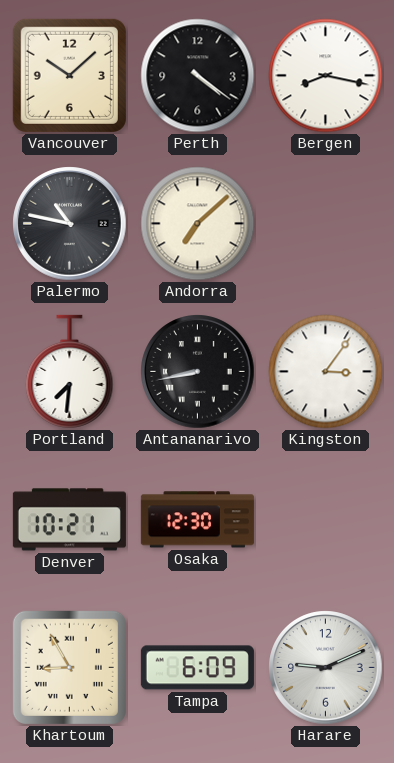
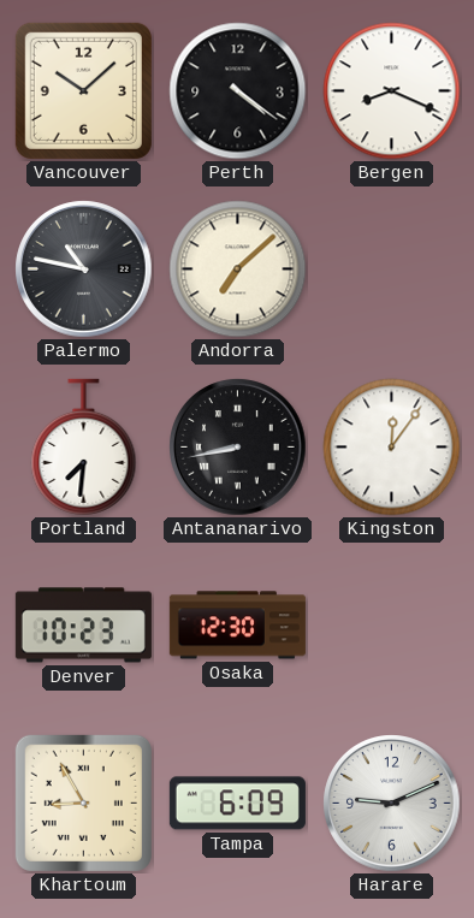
Bergen: 8:17 -> 8:19 (392, 91)
Kingston: 3:06 -> 12:06 (392, 448)
Denver: 10:21 -> 10:23 (83, 626)
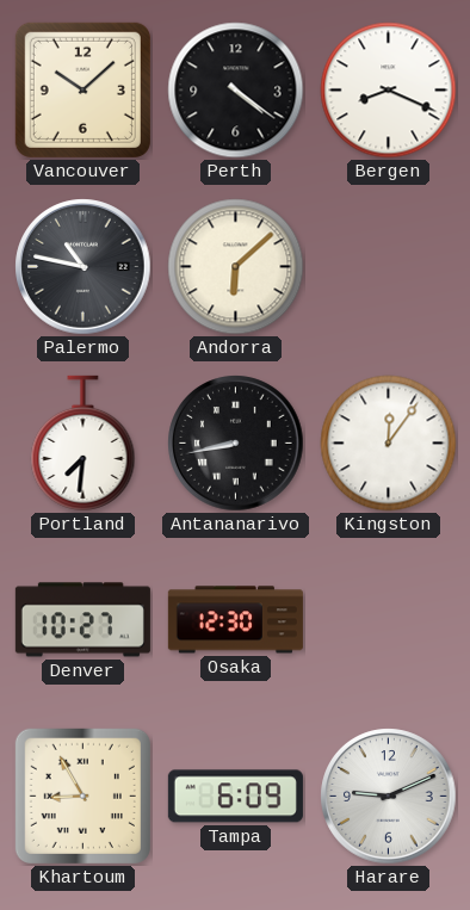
Andorra: 7:08 -> 6:08 (236, 267)
Denver: 10:23 -> 10:27 (82, 620)
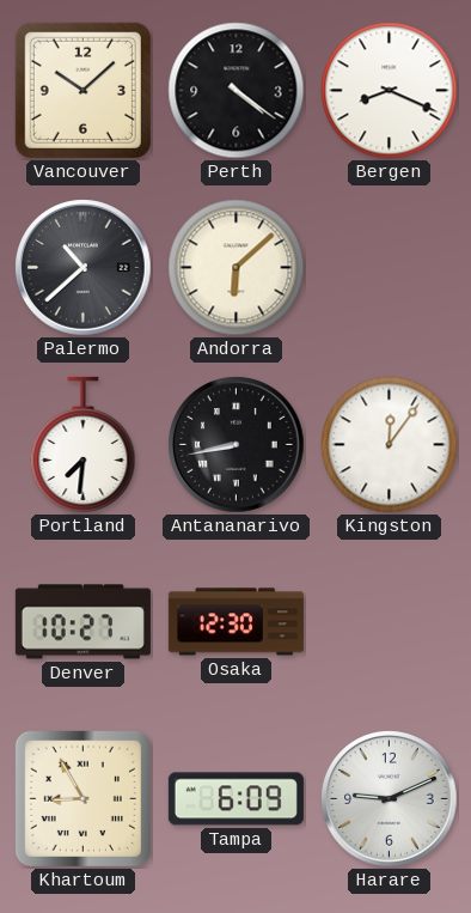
Palermo: 10:47 -> 10:38 (84, 268)
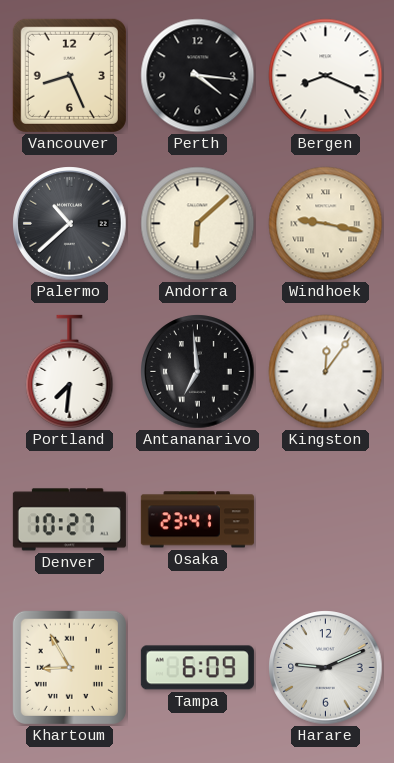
Vancouver: 10:08 -> 8:26 (69, 75)
Perth: 4:21 -> 4:16 (198, 76)
Windhoek: none -> 9:17 (326, 224)
Antananarivo: 8:43 -> 6:59 (198, 372)
Osaka: 12:30 -> 23:41 (197, 520)
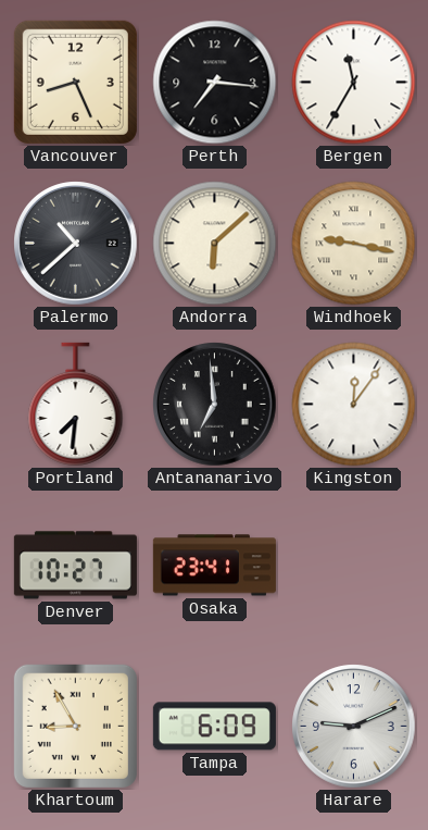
Perth: 4:16 -> 7:16 (215, 83)
Bergen: 8:19 -> 11:35 (354, 83)
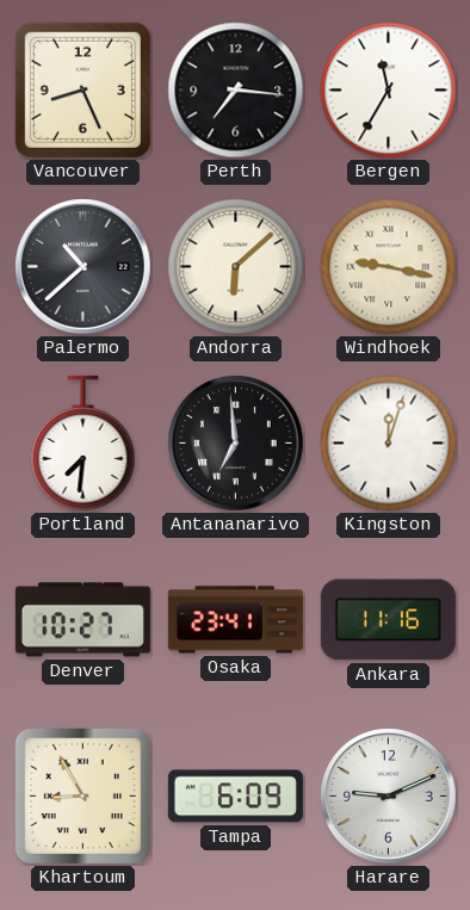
Kingston: 12:06 -> 12:03 (389, 444)
Ankara: none -> 11:16 (388, 620)
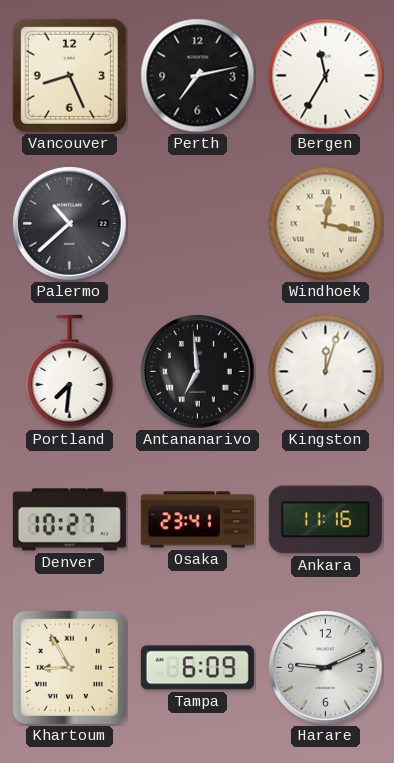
Perth: 7:16 -> 7:13 (198, 76)
Andorra: 6:08 -> none (236, 267)
Windhoek: 9:17 -> 12:17 (326, 224)
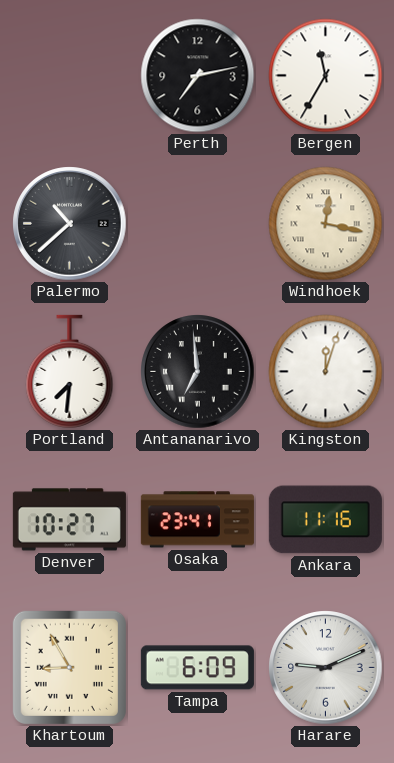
Vancouver: 8:26 -> none (69, 75)
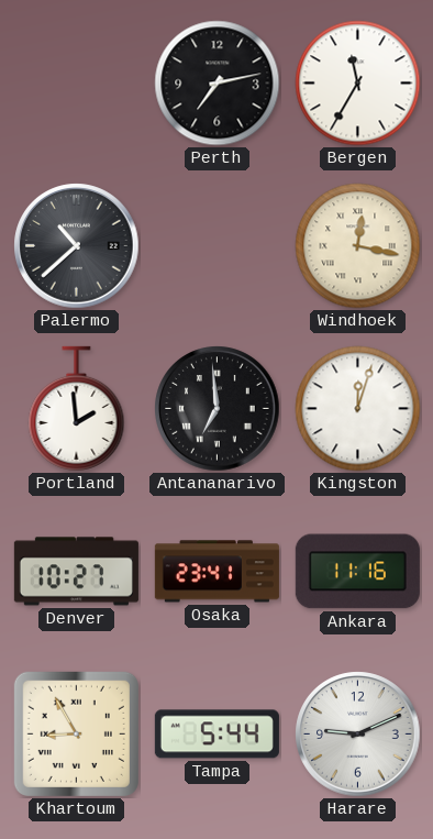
Portland: 7:31 -> 1:59 (77, 408)
Tampa: 6:09 -> 5:44 (216, 735)
